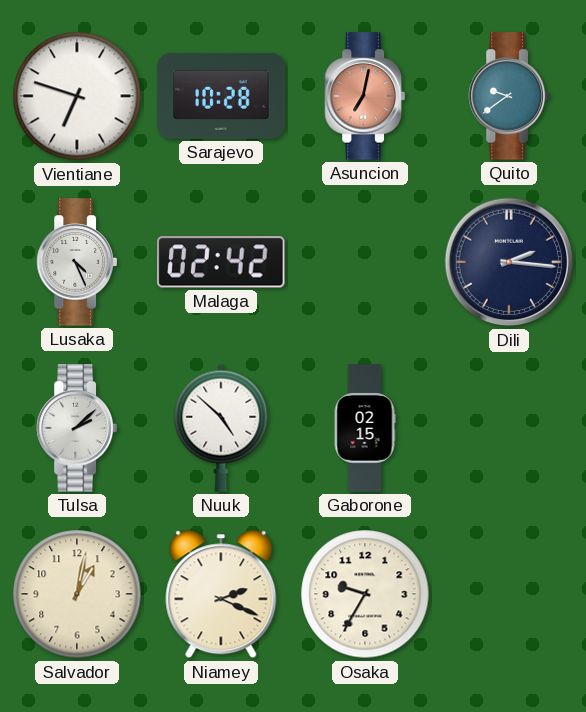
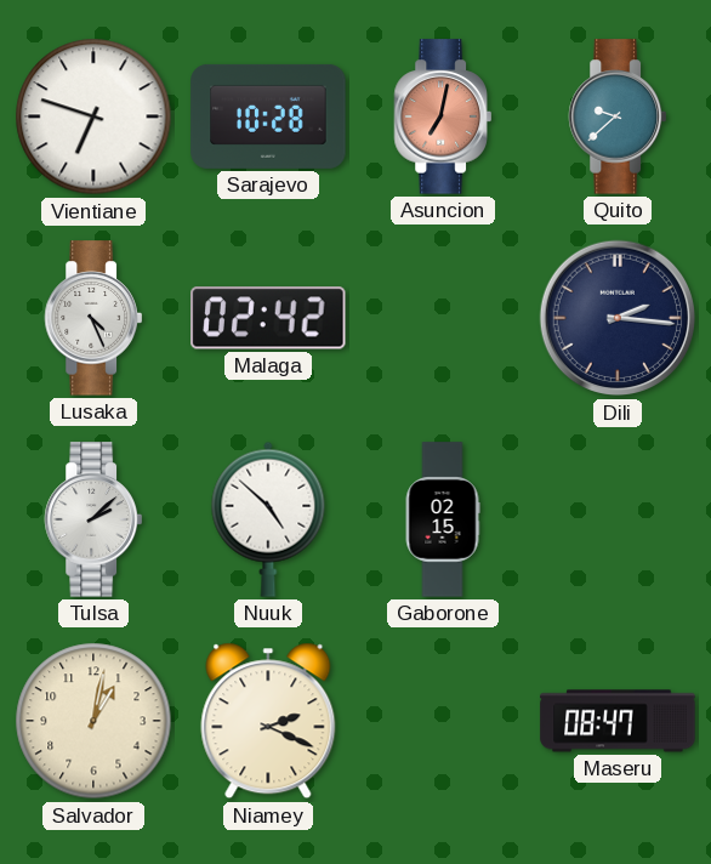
Quito: 9:39 -> 9:38 (618, 116)
Osaka: 9:35 -> none (365, 594)
Maseru: none -> 08:47 (618, 721)
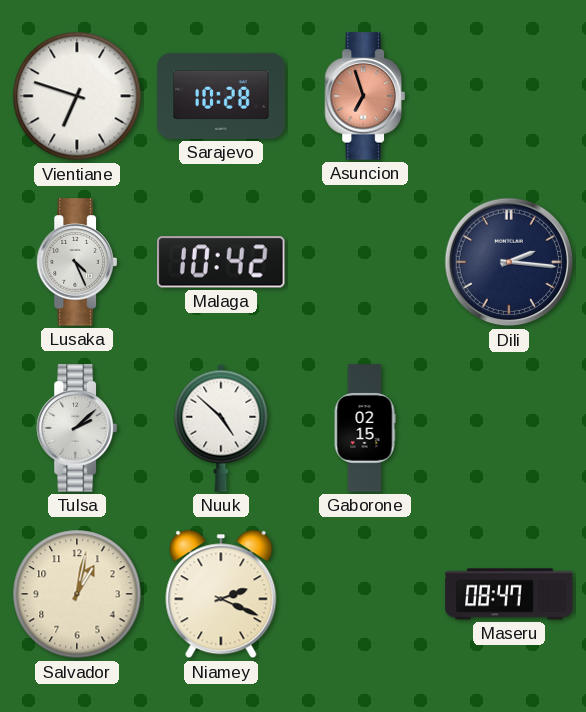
Asuncion: 7:02 -> 6:57 (365, 96)
Quito: 9:38 -> none (618, 116)
Malaga: 02:42 -> 10:42 (221, 262)
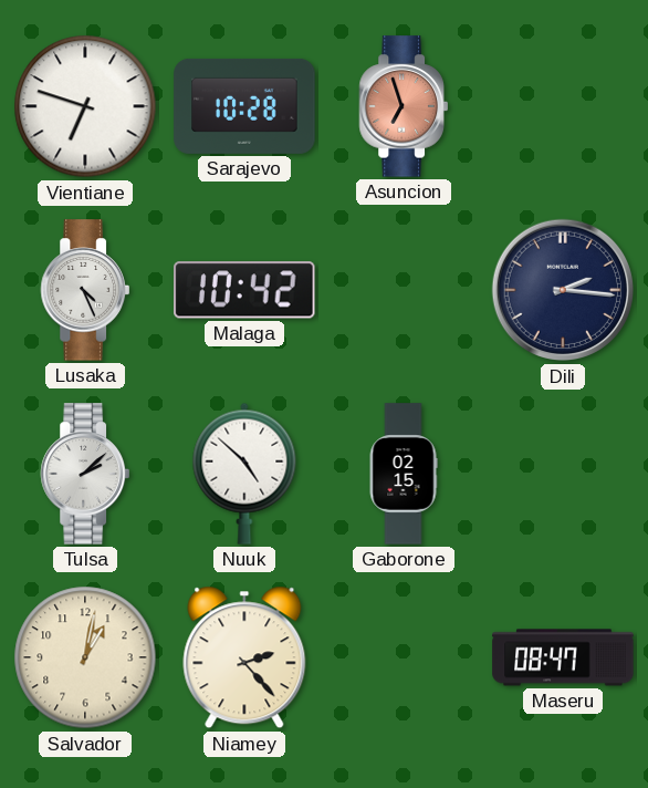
Niamey: 2:19 -> 2:23 (244, 657)
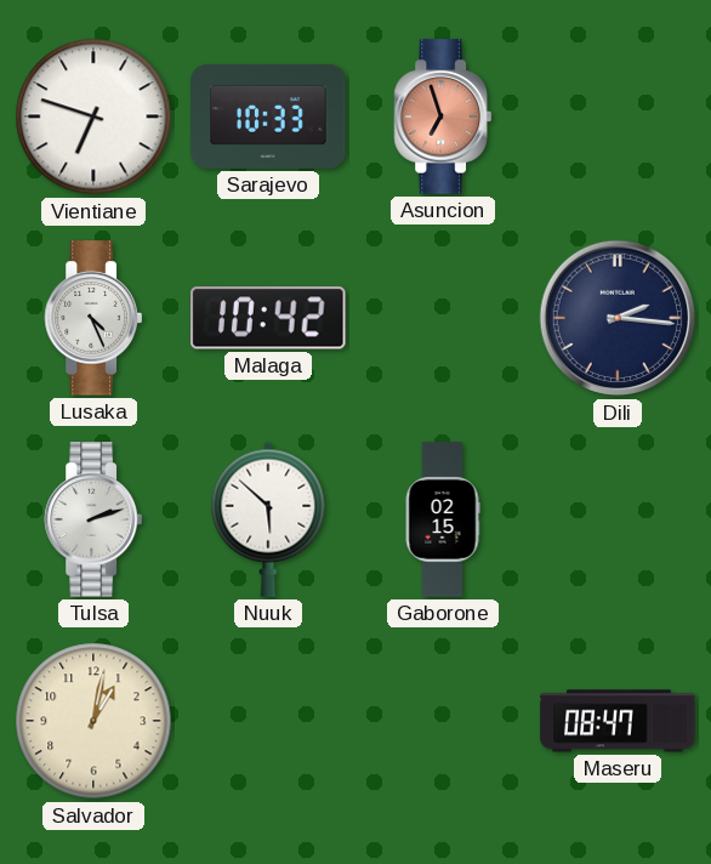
Sarajevo: 10:28 -> 10:33 (268, 116)
Tulsa: 2:08 -> 2:12 (93, 519)
Nuuk: 4:52 -> 5:52 (268, 519)
Niamey: 2:23 -> none (244, 657)
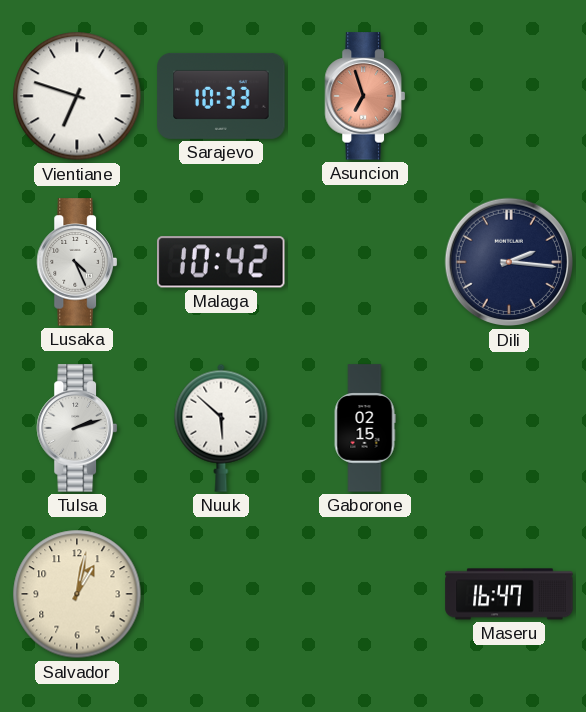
Maseru: 08:47 -> 16:47 (509, 594)
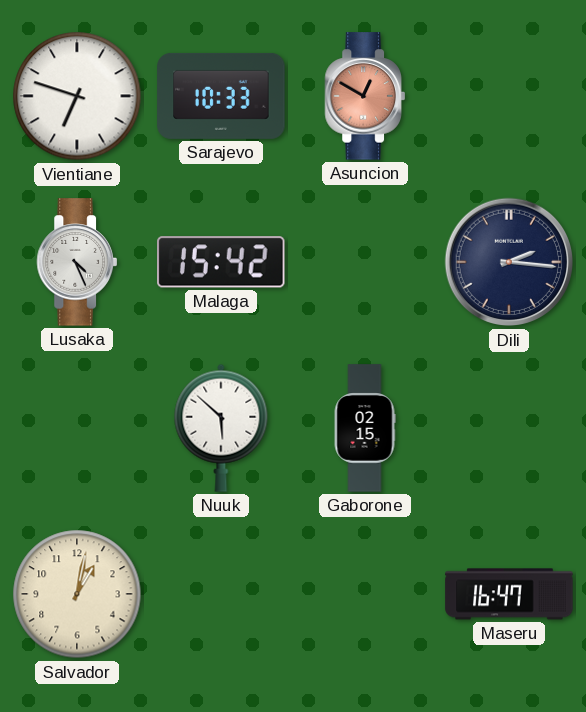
Asuncion: 6:57 -> 12:50 (365, 96)
Malaga: 10:42 -> 15:42 (221, 262)
Tulsa: 2:12 -> none (77, 428)
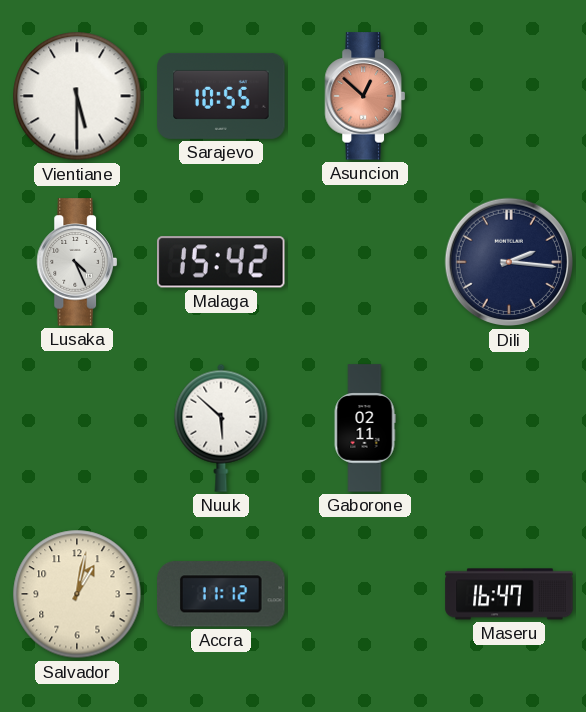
Vientiane: 6:48 -> 5:30 (77, 96)
Sarajevo: 10:33 -> 10:55 (221, 96)
Asuncion: 12:50 -> 12:52 (365, 96)
Gaborone: 02:15 -> 02:11 (365, 428)
Accra: none -> 11:12 (221, 594)
